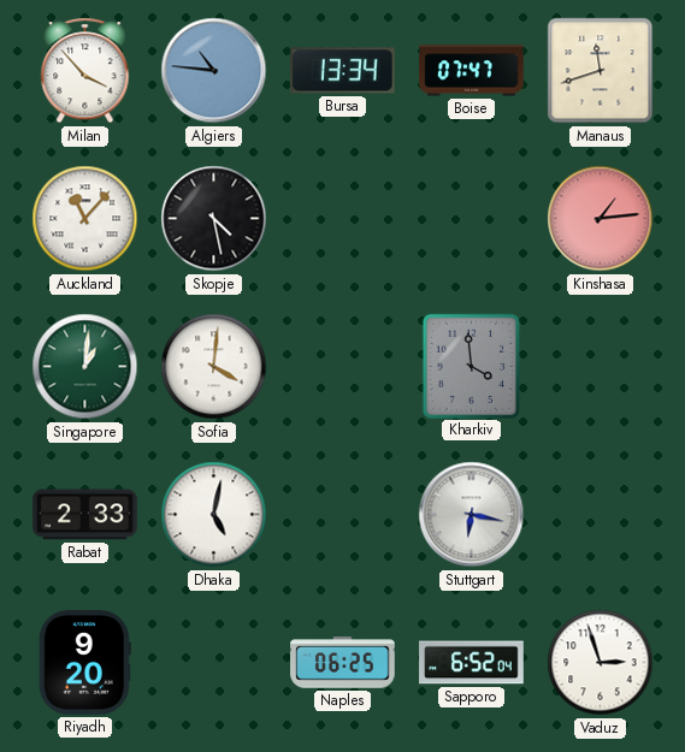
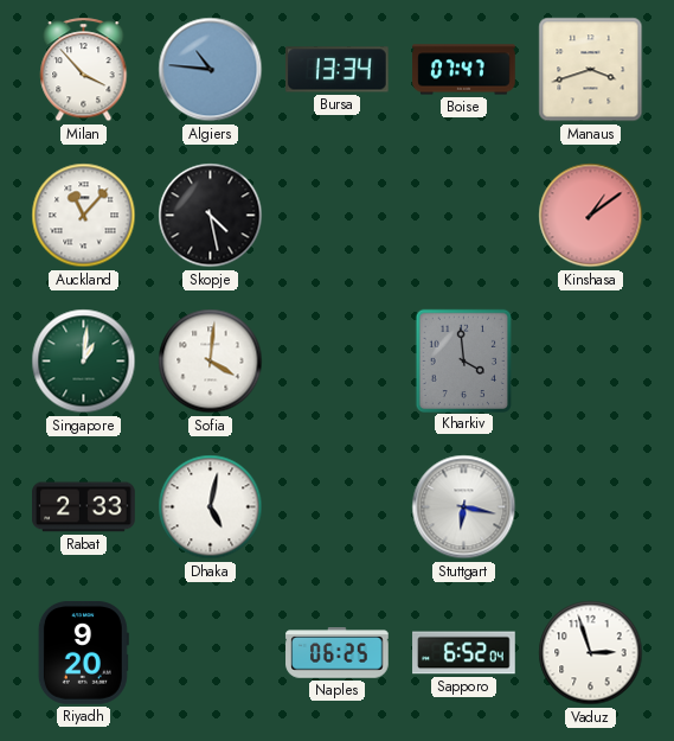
Manaus: 11:42 -> 3:42 (591, 70)
Kinshasa: 1:14 -> 1:09 (591, 216)
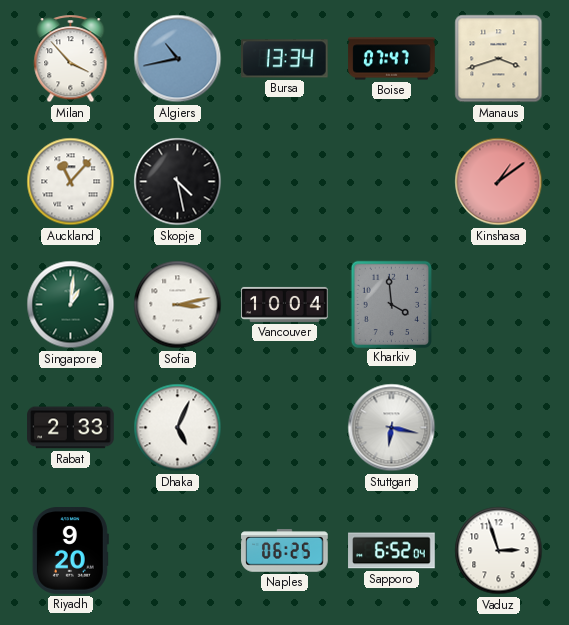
Algiers: 10:46 -> 10:43 (178, 59)
Sofia: 4:01 -> 3:13 (178, 305)
Vancouver: none -> 10:04 (285, 304)
Dhaka: 5:02 -> 5:04 (178, 428)
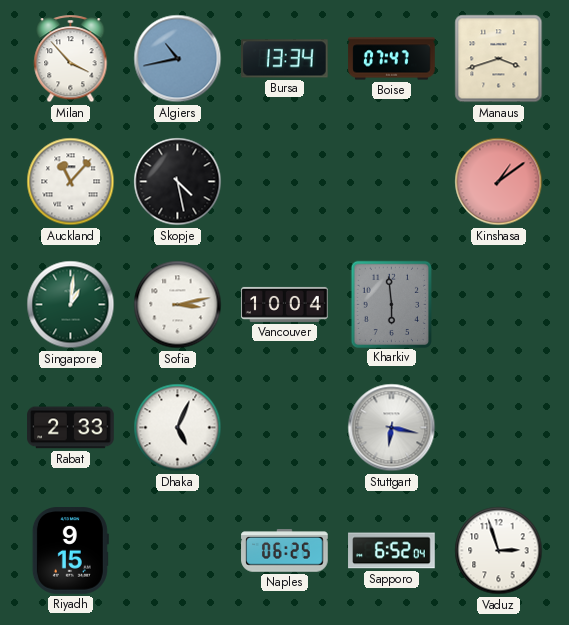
Kharkiv: 3:59 -> 5:59 (391, 304)
Riyadh: 9:20 -> 9:15 (70, 551)
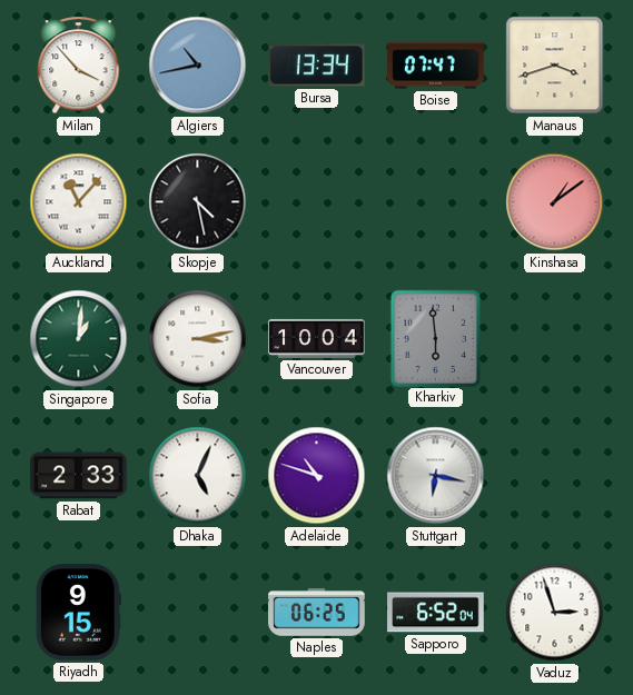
Adelaide: none -> 10:48 (317, 476)
